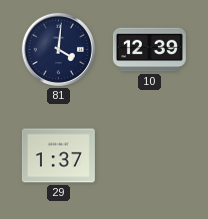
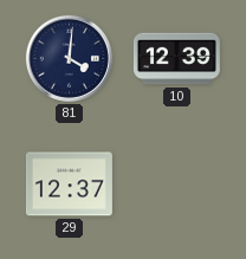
29: 1:37 -> 12:37 (69, 184)
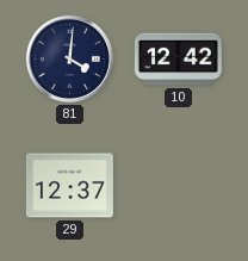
10: 12:39 -> 12:42 (178, 60)
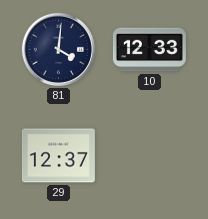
10: 12:42 -> 12:33 (149, 50)
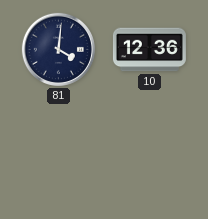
10: 12:33 -> 12:36 (149, 50)
29: 12:37 -> none (58, 156)
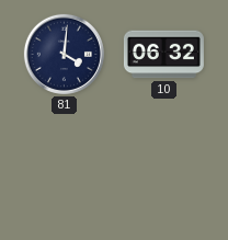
10: 12:36 -> 06:32 (163, 55)
